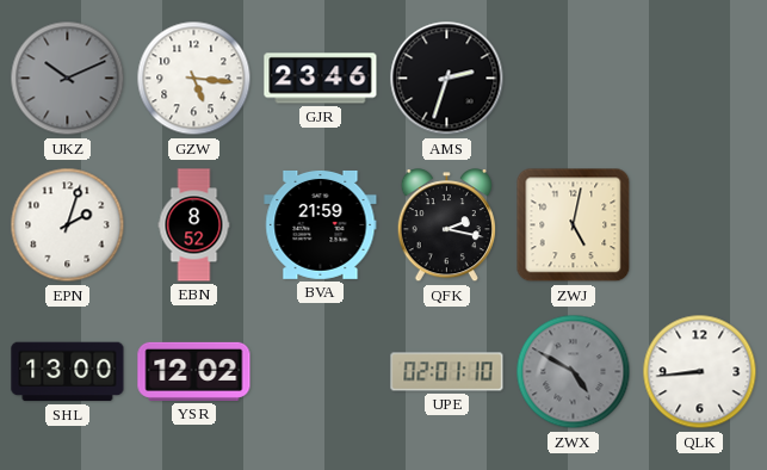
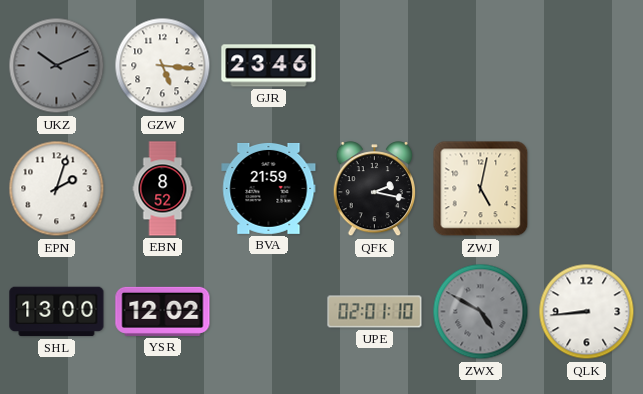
AMS: 2:33 -> none (447, 79)
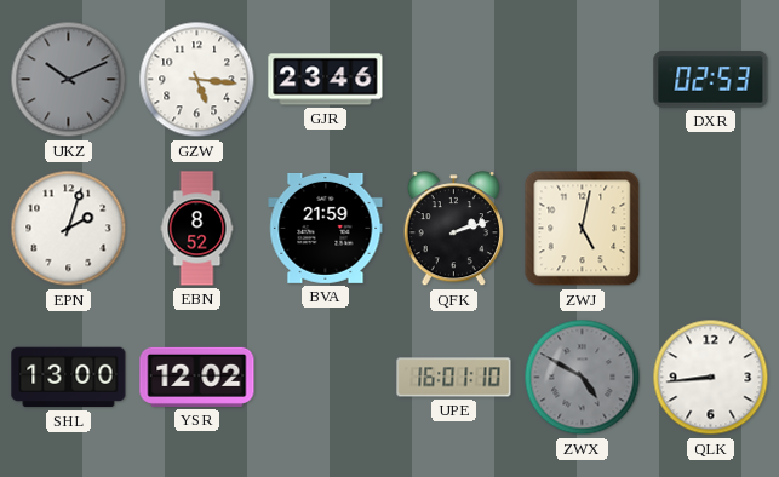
DXR: none -> 02:53 (711, 80)
QFK: 2:17 -> 2:12 (453, 229)
UPE: 02:01 -> 16:01 (454, 378)
